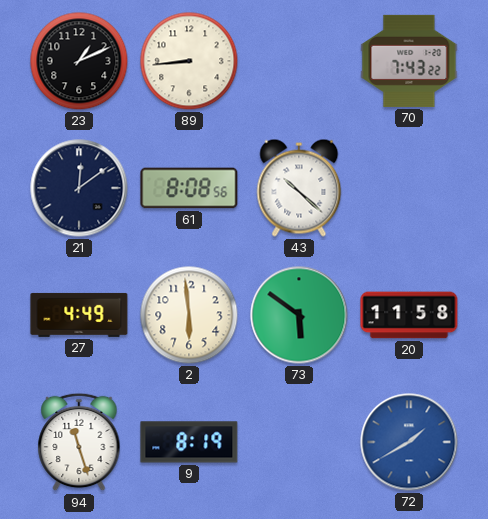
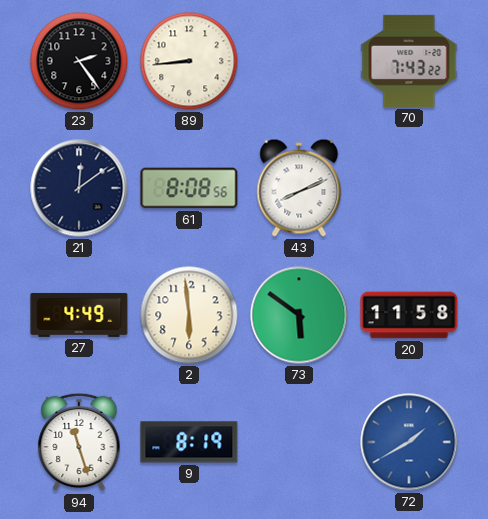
23: 1:11 -> 2:24 (79, 61)
43: 10:22 -> 8:11 (299, 188)
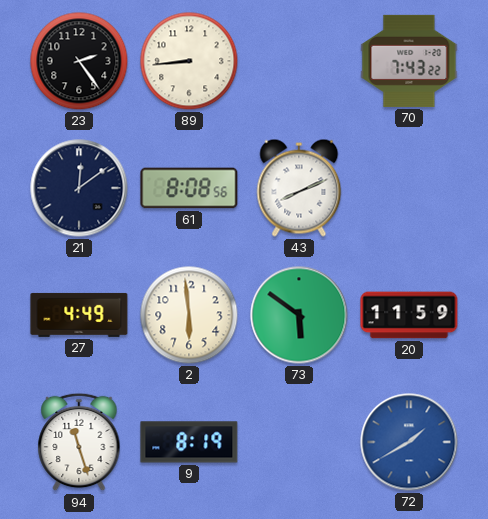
20: 11:58 -> 11:59 (409, 315)
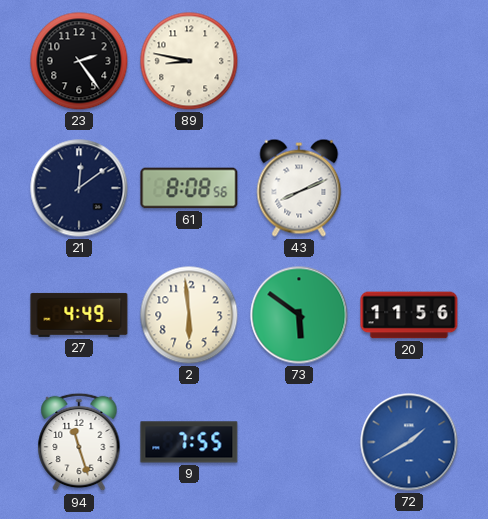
89: 8:44 -> 8:47 (189, 61)
70: 7:43 -> none (409, 61)
20: 11:59 -> 11:56 (409, 315)
9: 8:19 -> 7:55 (189, 442)
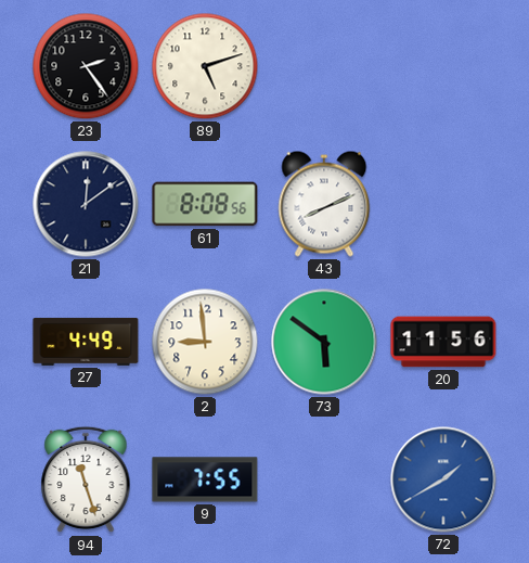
89: 8:47 -> 5:12 (205, 66)
2: 5:59 -> 8:59 (205, 342)
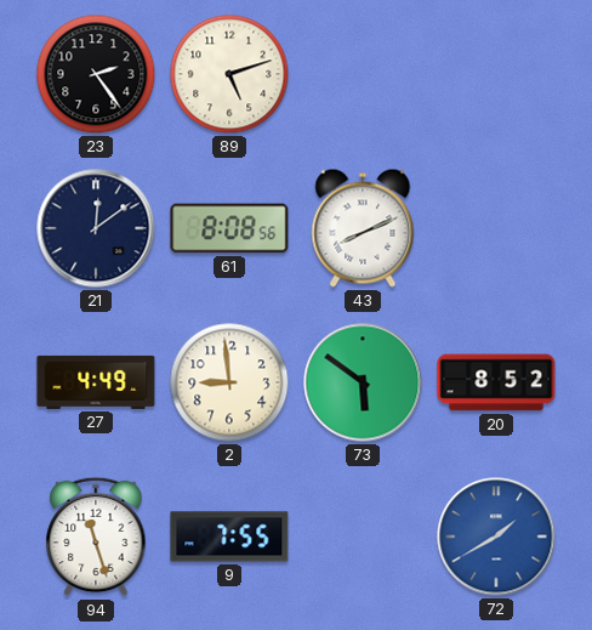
20: 11:56 -> 8:52 (496, 382)
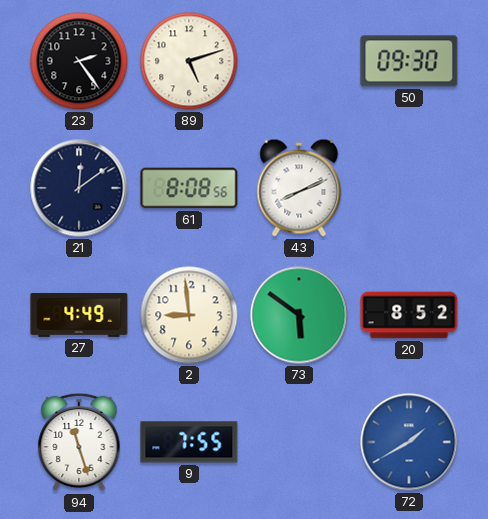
50: none -> 09:30 (409, 61)
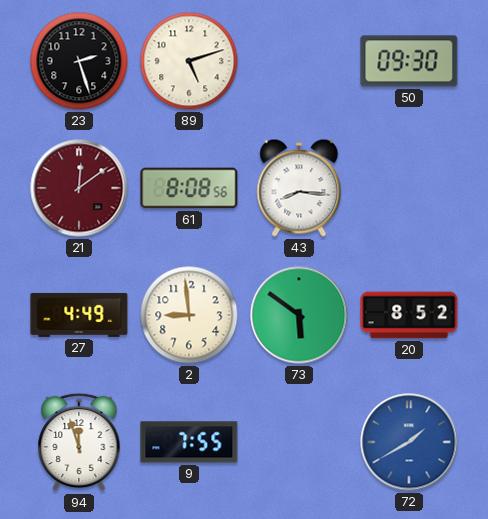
23: 2:24 -> 2:27 (79, 61)
21 dial: navy -> burgundy (79, 188)
43: 8:11 -> 8:16 (299, 188)
94: 11:27 -> 11:57 (79, 442)
